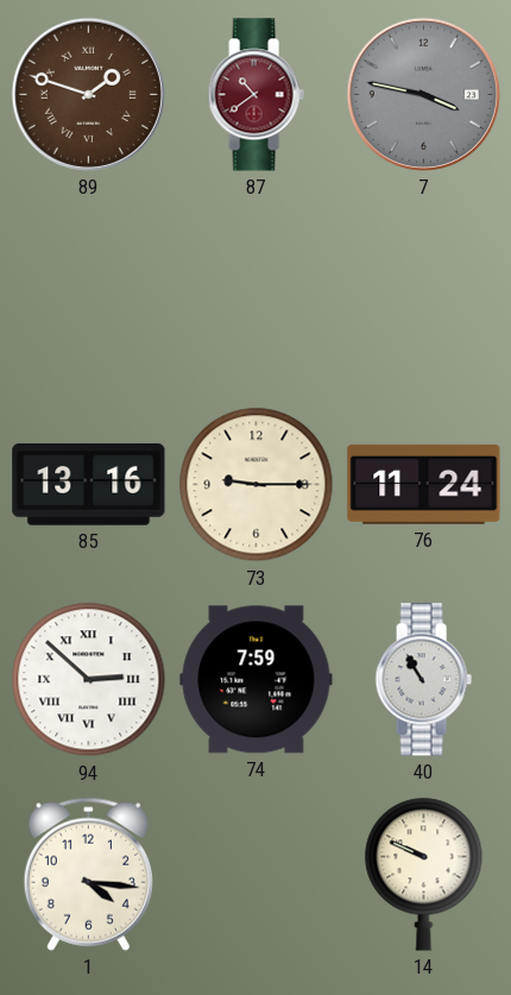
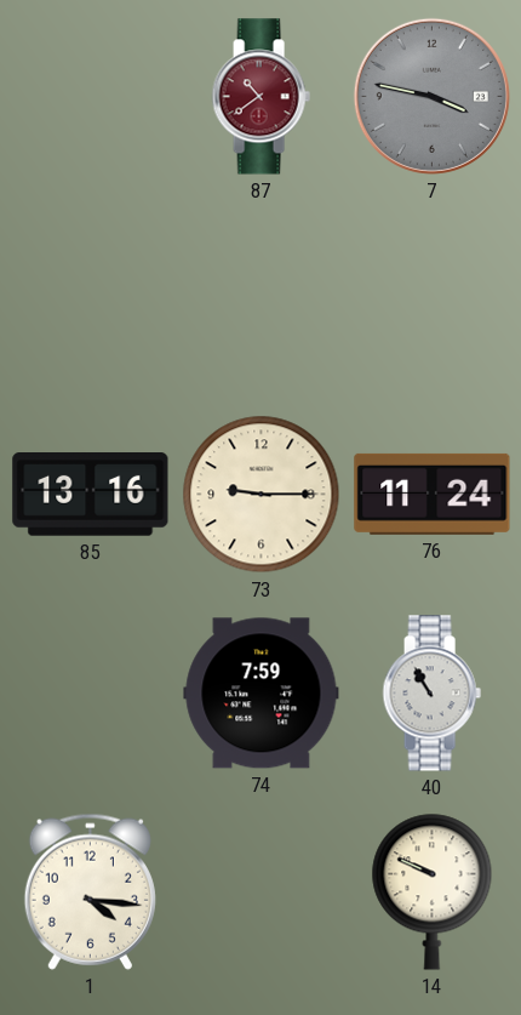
89: 1:48 -> none (88, 94)
94: 2:52 -> none (89, 680)
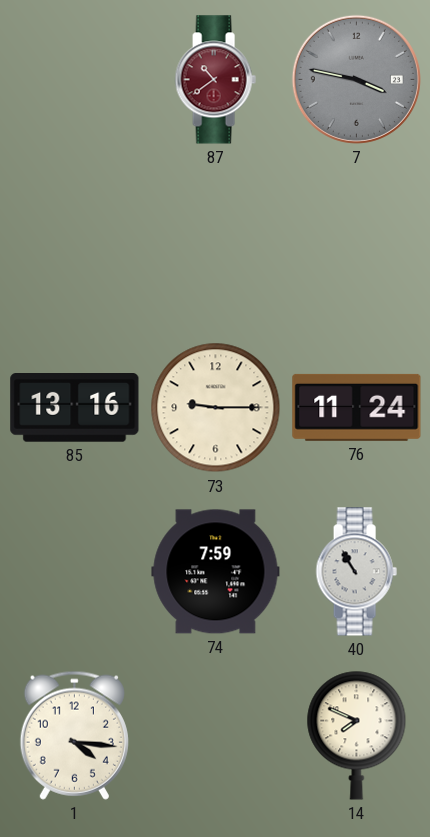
14: 9:49 -> 7:49 (357, 735)
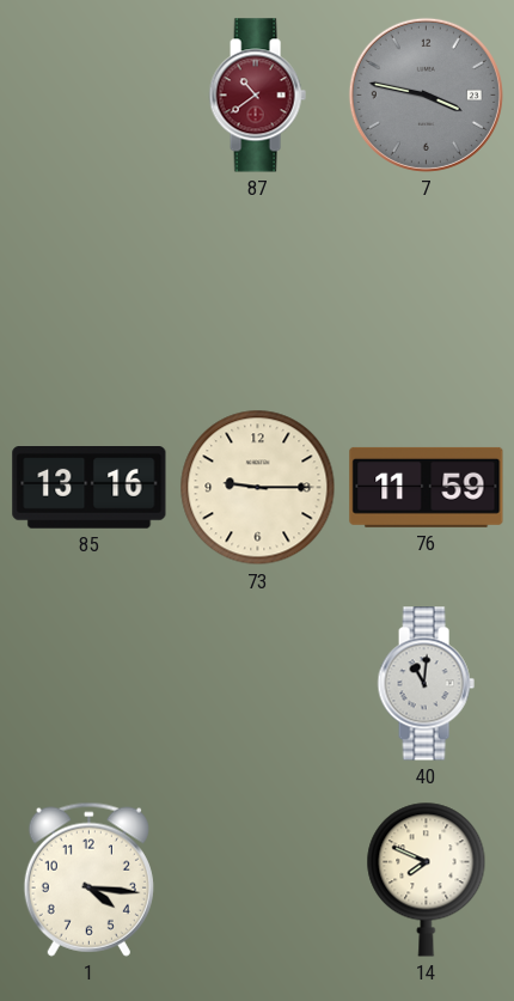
76: 11:24 -> 11:59 (427, 487)
74: 7:59 -> none (216, 572)
40: 10:55 -> 11:01 (426, 684)
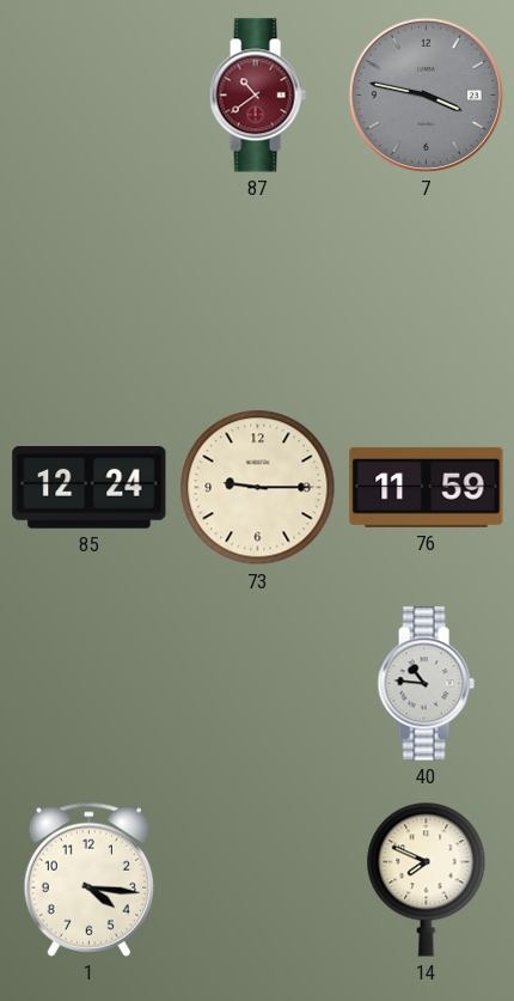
85: 13:16 -> 12:24 (90, 488)
40: 11:01 -> 10:46 (426, 684)
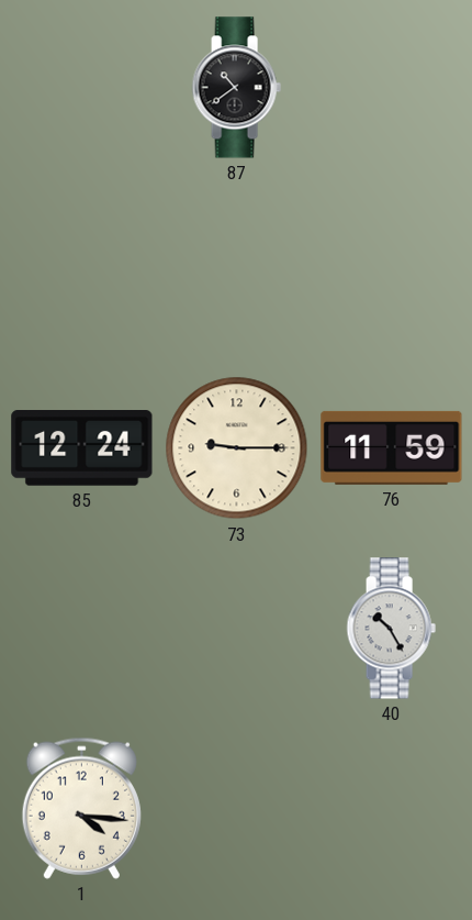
87 dial: burgundy -> black (236, 88)
7: 3:47 -> none (426, 94)
40: 10:46 -> 10:25 (391, 629)
14: 7:49 -> none (427, 879)
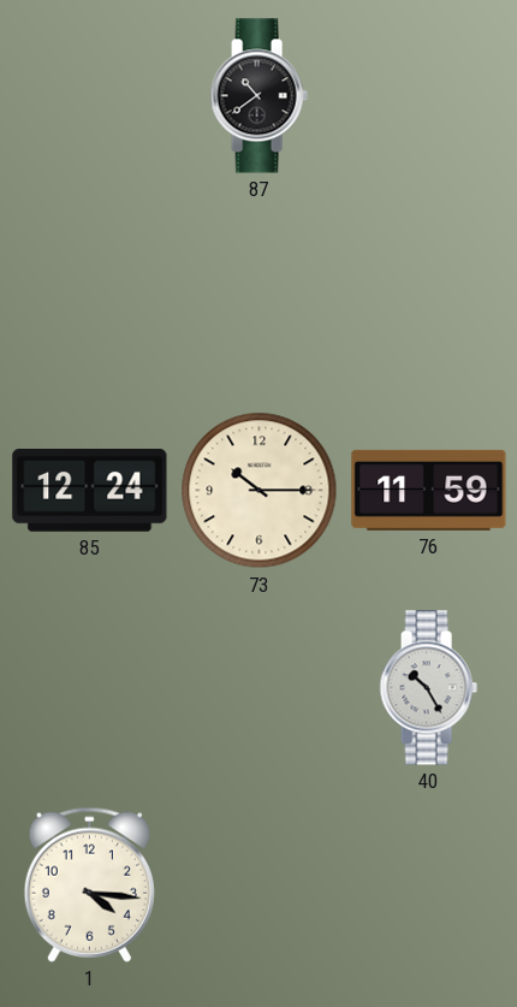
73: 9:15 -> 10:15 (260, 491)
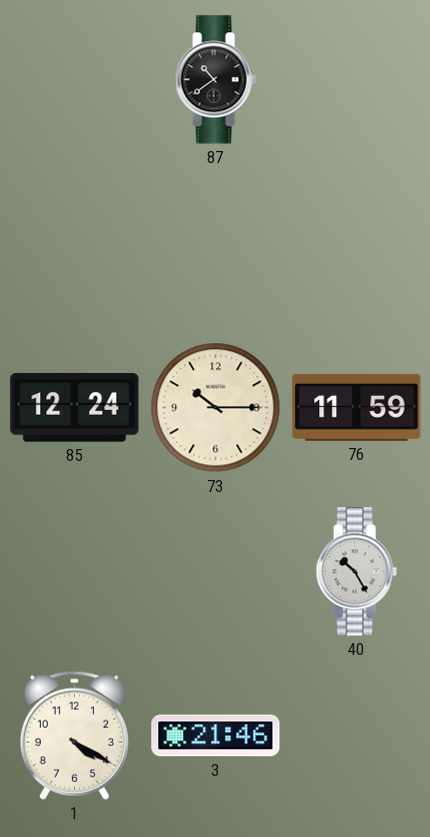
1: 4:16 -> 4:20 (74, 735)
3: none -> 21:46 (216, 736)
